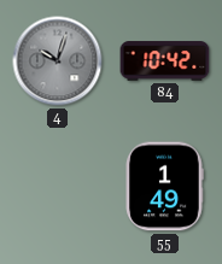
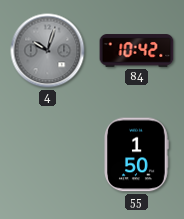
55: 1:49 -> 1:50 (136, 155)
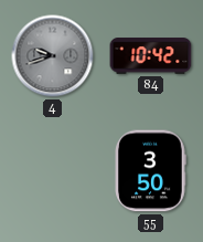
4: 10:03 -> 9:42 (53, 56)
55: 1:50 -> 3:50 (150, 171)
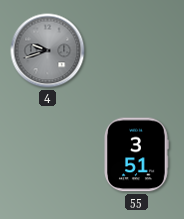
84: 10:42 -> none (151, 56)
55: 3:50 -> 3:51 (136, 155)
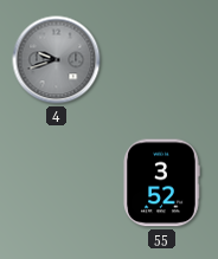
55: 3:51 -> 3:52 (161, 183)
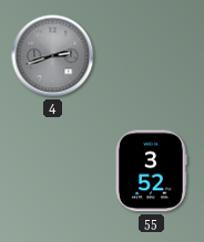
4: 9:42 -> 2:42 (53, 56)
